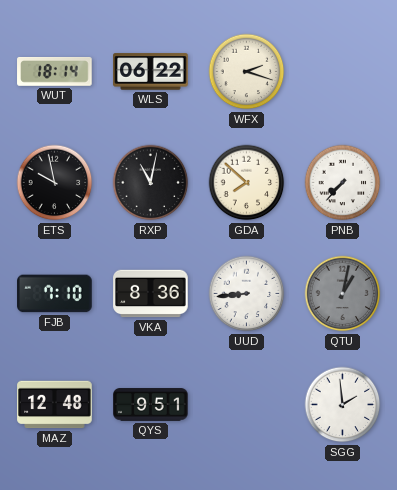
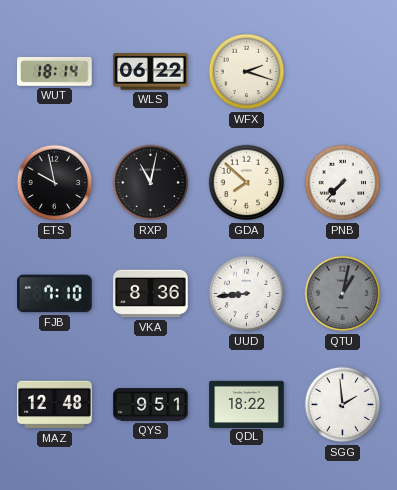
QDL: none -> 18:22 (247, 404)
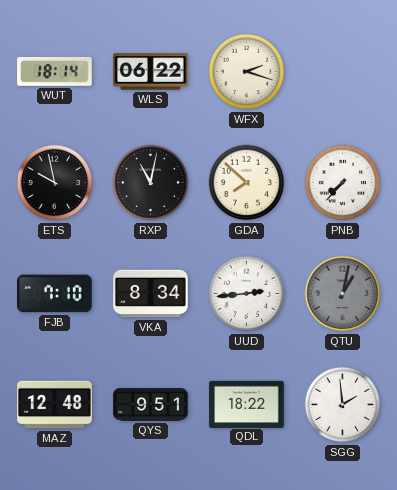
VKA: 8:36 -> 8:34 (151, 294)
UUD: 8:44 -> 2:44 (247, 294)
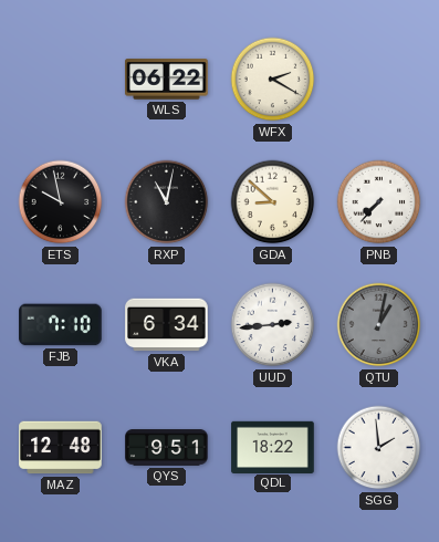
WUT: 18:14 -> none (55, 71)
WFX: 2:18 -> 2:20 (273, 80)
GDA: 7:52 -> 8:52 (273, 202)
VKA: 8:34 -> 6:34 (167, 325)
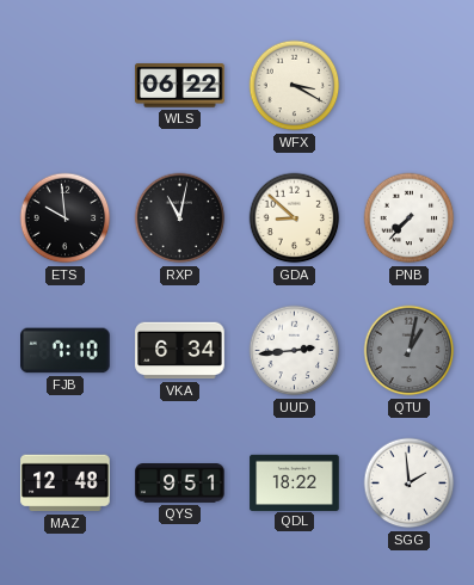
WFX: 2:20 -> 3:20 (295, 86)
ETS: 9:58 -> 9:59 (66, 218)
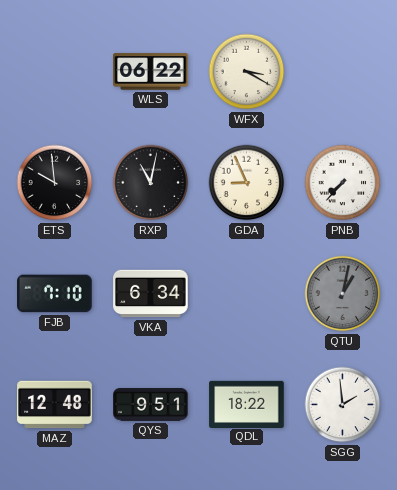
GDA: 8:52 -> 8:56 (247, 183)
UUD: 2:44 -> none (295, 351)
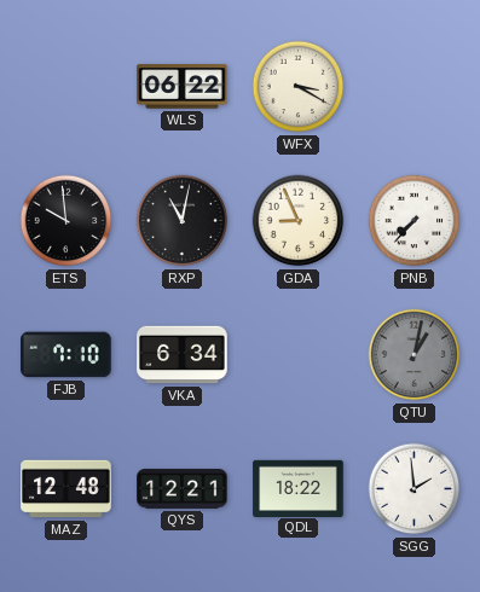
QYS: 9:51 -> 12:21 (183, 489)
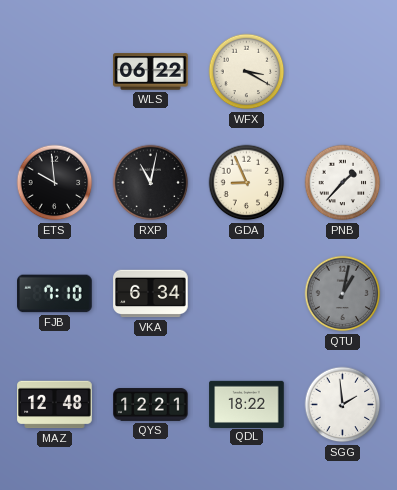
PNB: 7:37 -> 1:37 (343, 183)
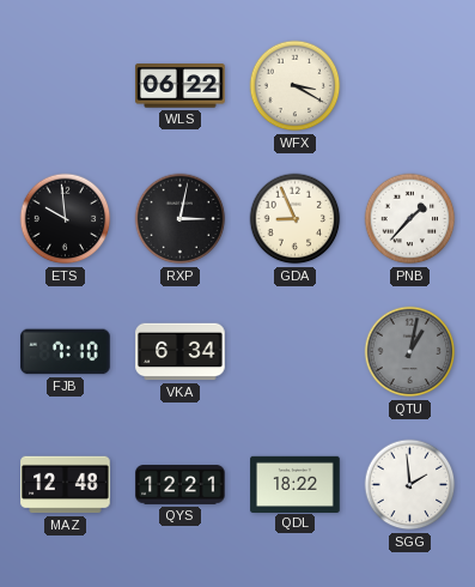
RXP: 11:02 -> 3:02 (181, 219)
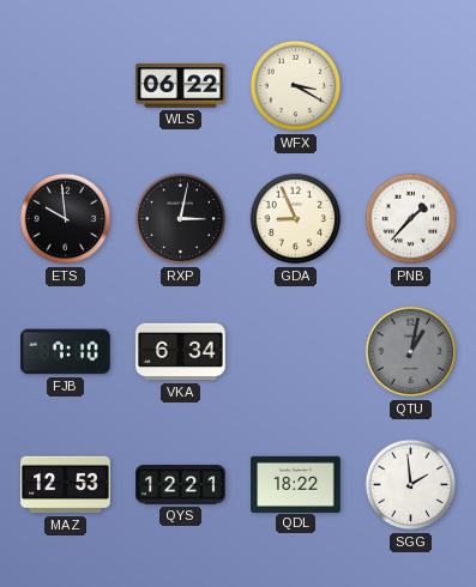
MAZ: 12:48 -> 12:53 (66, 485)
